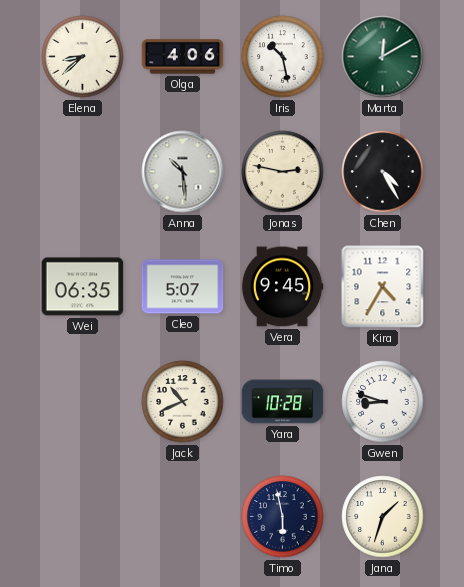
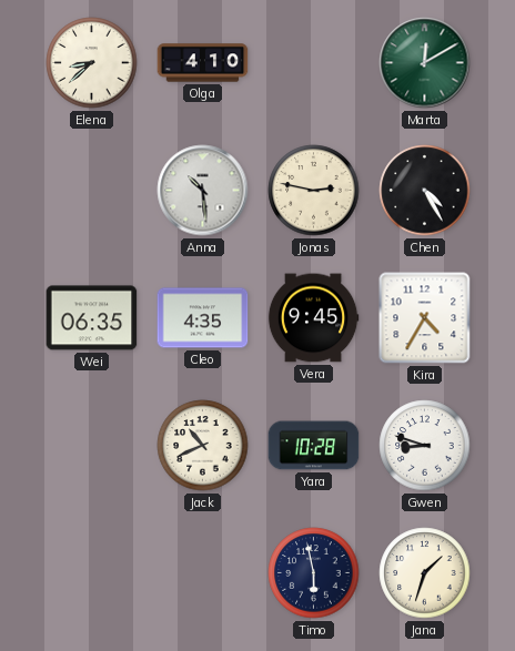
Olga: 4:06 -> 4:10 (203, 63)
Iris: 10:28 -> none (283, 57)
Cleo: 5:07 -> 4:35 (203, 318)
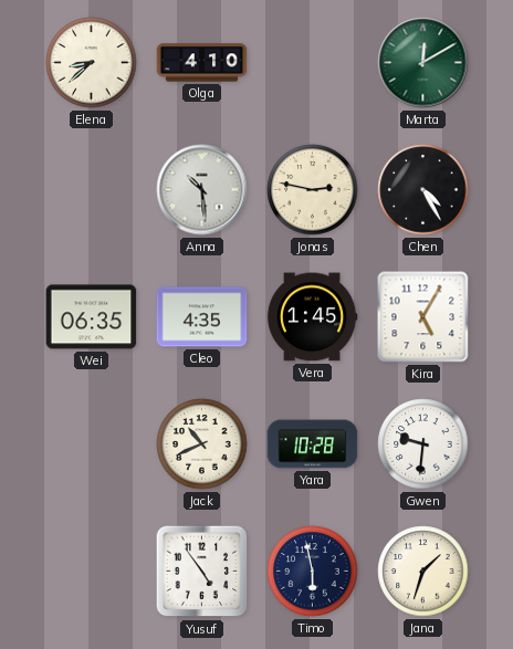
Vera: 9:45 -> 1:45 (312, 317)
Kira: 4:35 -> 5:05 (423, 317)
Gwen: 8:48 -> 9:31 (423, 444)
Yusuf: none -> 4:54 (202, 572)
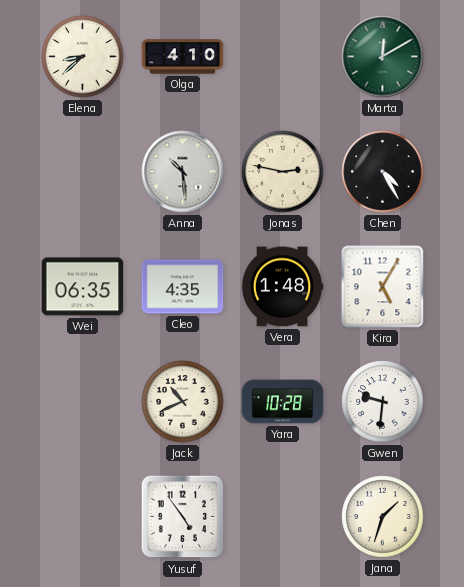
Vera: 1:45 -> 1:48 (282, 287)
Timo: 5:58 -> none (313, 572)
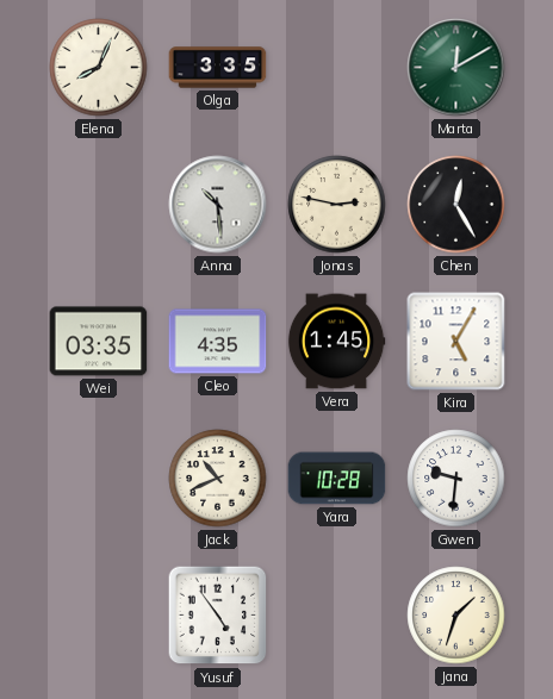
Elena: 8:38 -> 8:04 (99, 68)
Olga: 4:10 -> 3:35 (218, 68)
Chen: 4:25 -> 12:25 (456, 205)
Wei: 06:35 -> 03:35 (99, 342)
Vera: 1:48 -> 1:45 (336, 342)
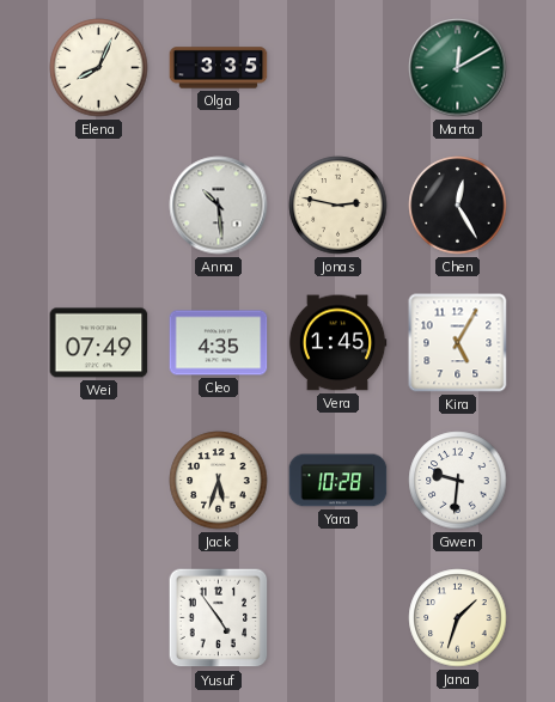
Wei: 03:35 -> 07:49 (99, 343)
Jack: 10:41 -> 5:33 (219, 481)
